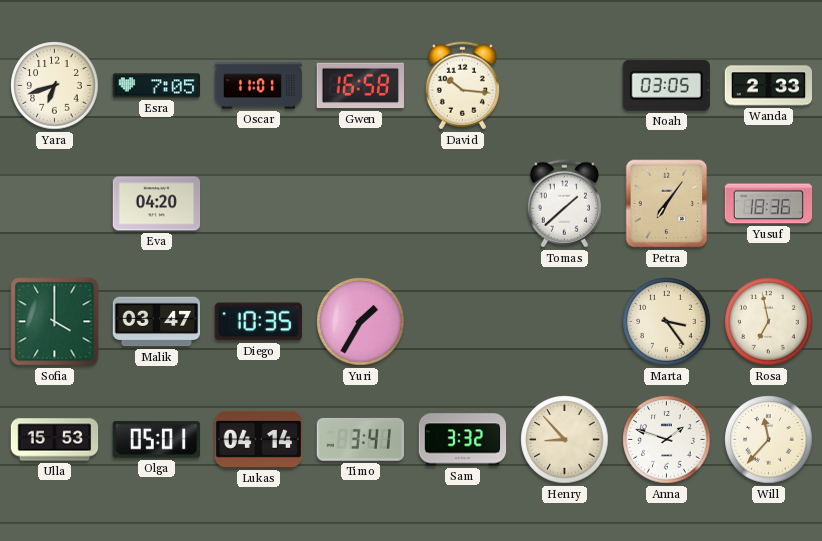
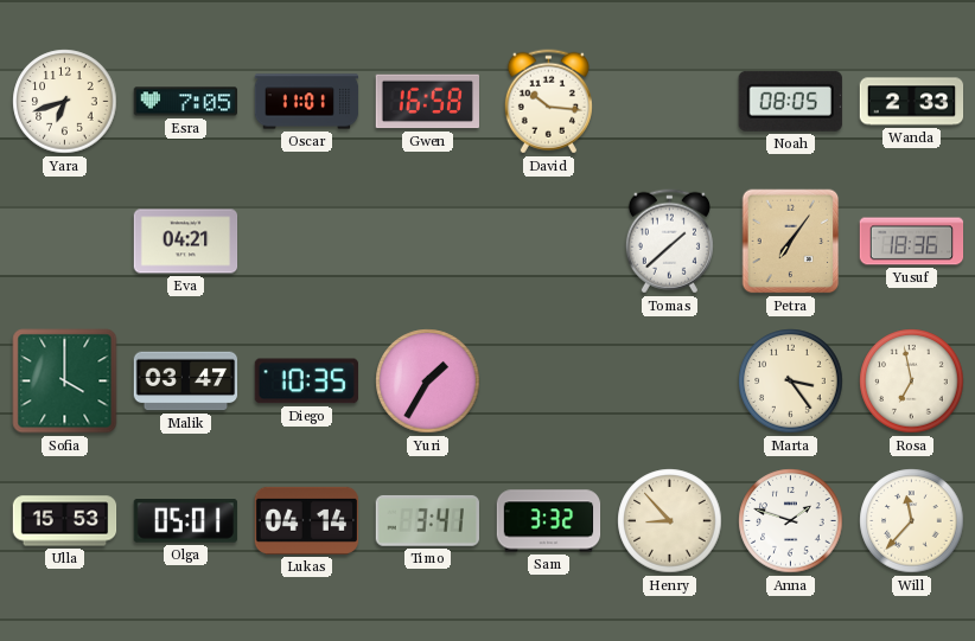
Noah: 03:05 -> 08:05 (790, 101)
Eva: 04:20 -> 04:21 (186, 242)
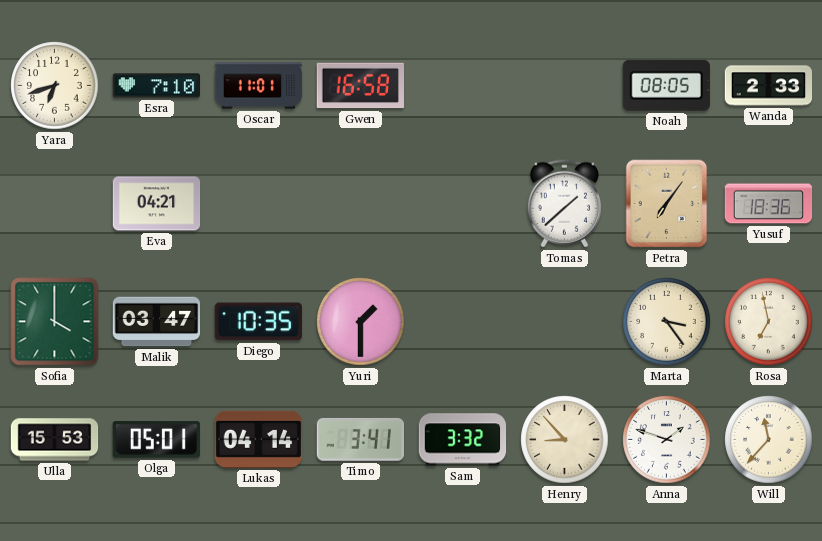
Esra: 7:05 -> 7:10 (157, 86)
David: 10:16 -> none (548, 102)
Yuri: 1:35 -> 1:30 (361, 322)
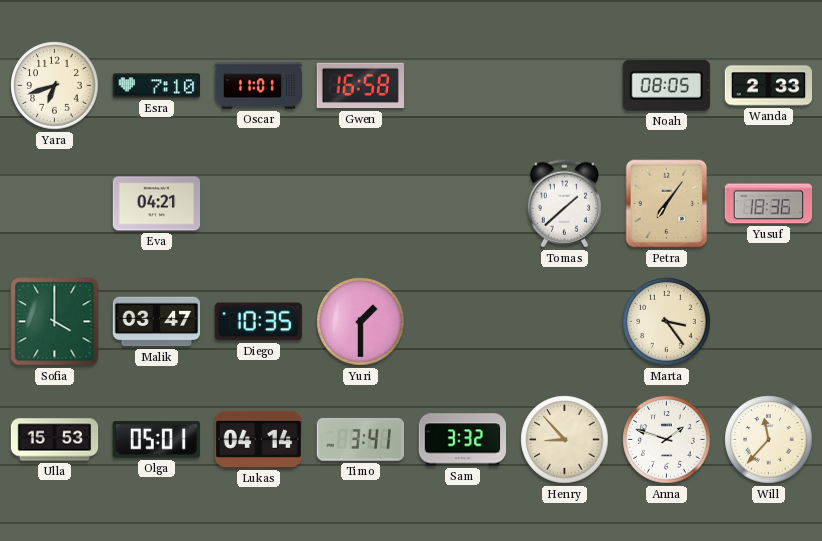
Rosa: 6:58 -> none (769, 322)
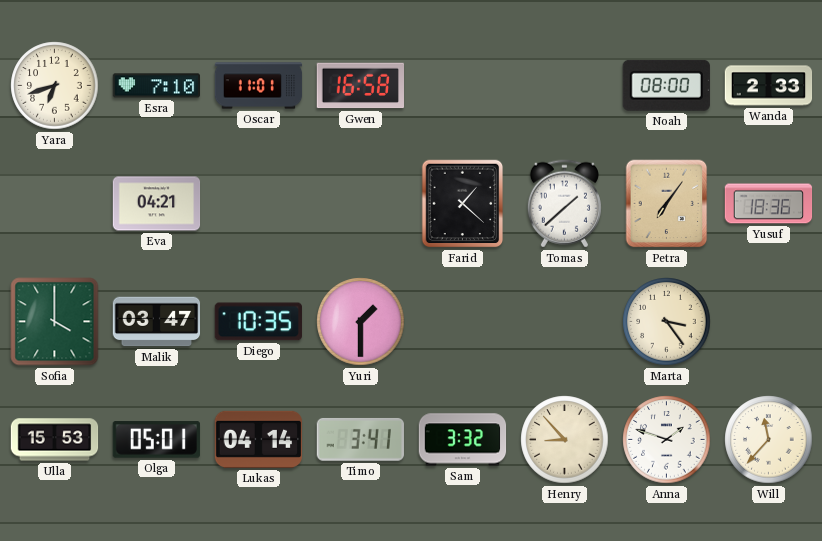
Noah: 08:05 -> 08:00 (666, 85)
Farid: none -> 1:22 (463, 204)
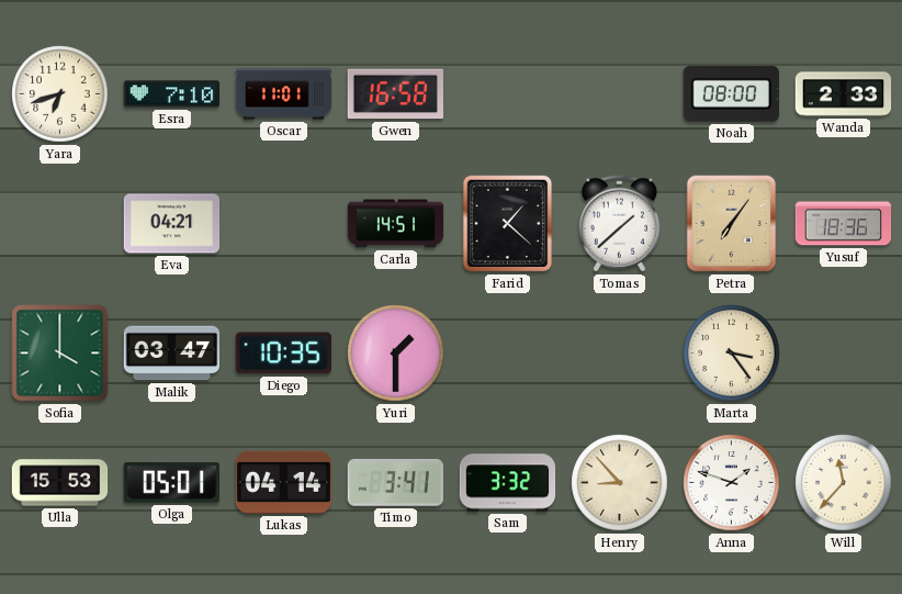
Carla: none -> 14:51 (396, 224)
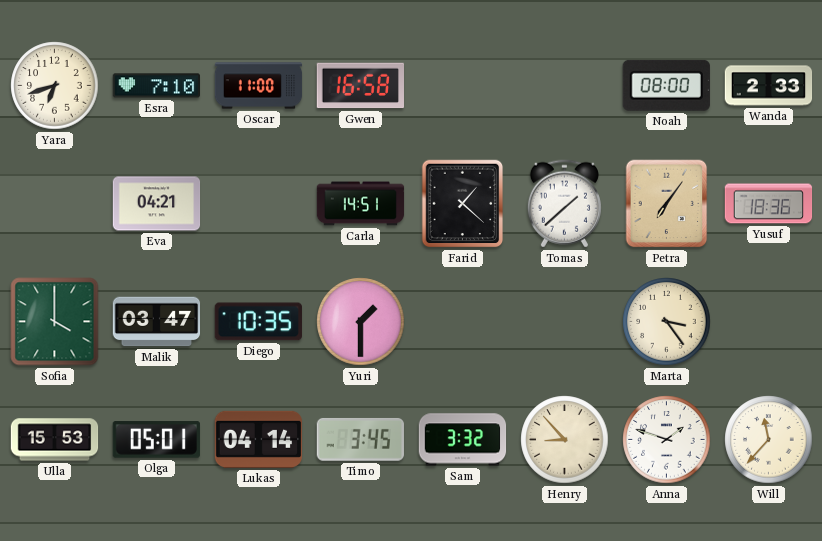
Oscar: 11:01 -> 11:00 (259, 86)
Timo: 3:41 -> 3:45 (360, 439)
